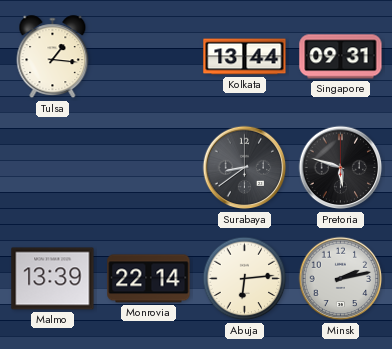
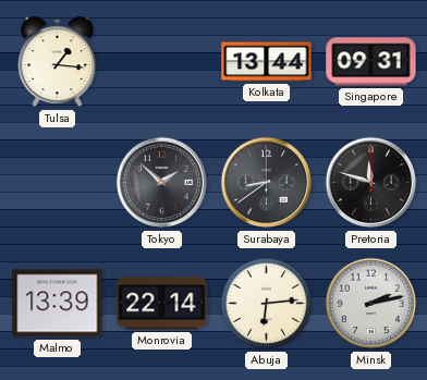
Tokyo: none -> 1:52 (162, 183)
Pretoria: 5:48 -> 11:48 (371, 183)
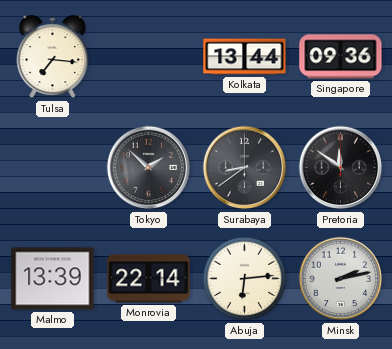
Tulsa: 1:16 -> 7:16 (53, 57)
Singapore: 09:31 -> 09:36 (341, 57)
Pretoria: 11:48 -> 11:51 (341, 168)
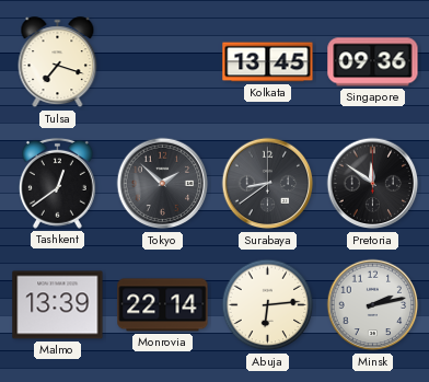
Tulsa: 7:16 -> 7:18 (58, 62)
Kolkata: 13:44 -> 13:45 (268, 62)
Tashkent: none -> 12:39 (57, 183)
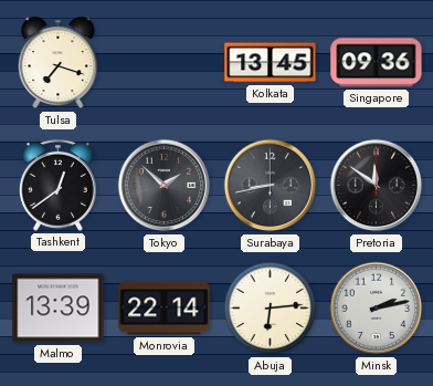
Surabaya: 8:39 -> 8:43 (271, 186)
